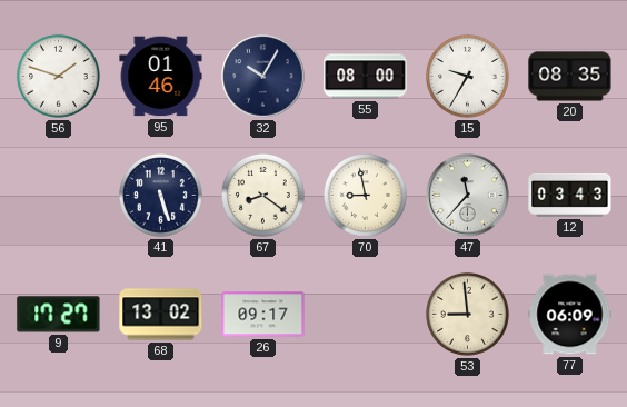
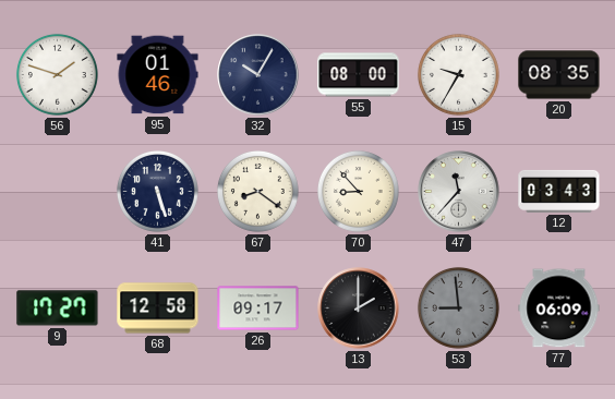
70: 8:58 -> 8:53 (358, 191)
68: 13:02 -> 12:58 (158, 309)
13: none -> 2:00 (359, 309)
53 dial: cream -> grey (458, 307)
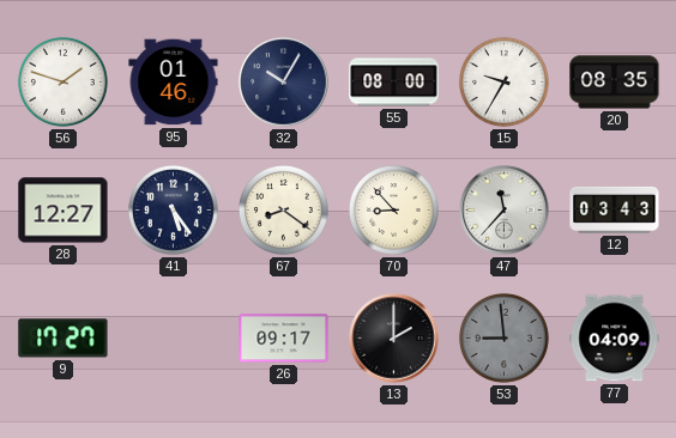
28: none -> 12:27 (64, 211)
41: 5:27 -> 5:24 (173, 209)
68: 12:58 -> none (158, 309)
77: 06:09 -> 04:09 (615, 339)
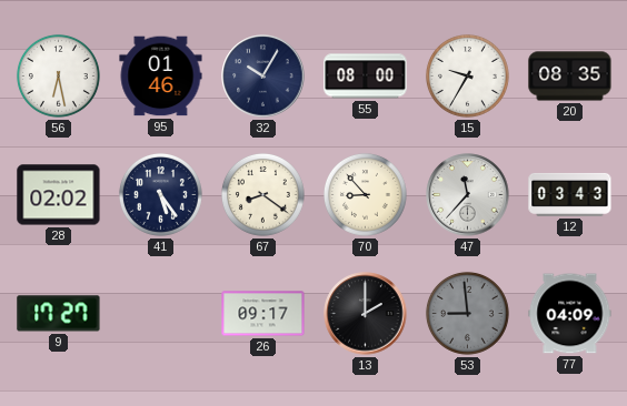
56: 1:48 -> 6:28 (58, 75)
28: 12:27 -> 02:02 (59, 195)
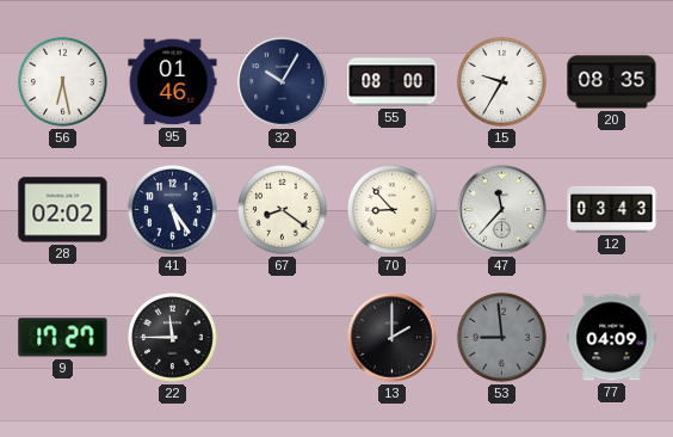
22: none -> 11:45 (172, 337)
26: 09:17 -> none (263, 314)
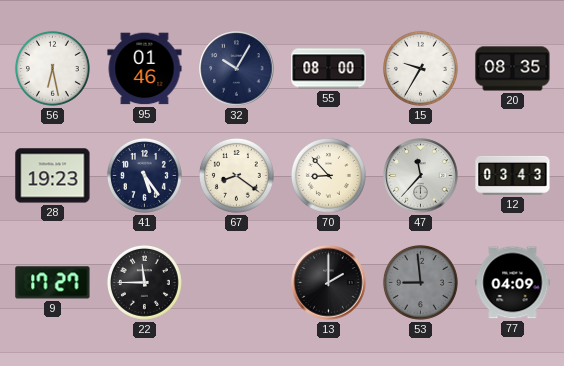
28: 02:02 -> 19:23 (53, 176)
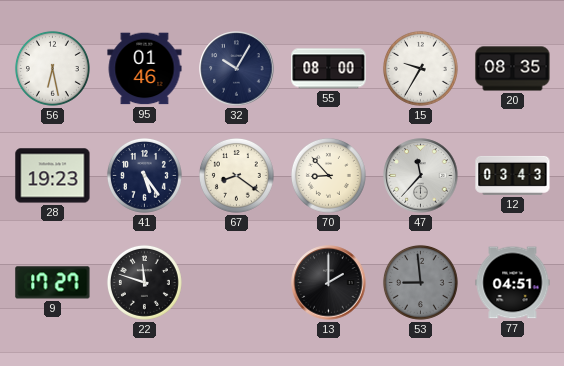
22: 11:45 -> 11:48 (144, 282)
77: 04:09 -> 04:51 (513, 283)
